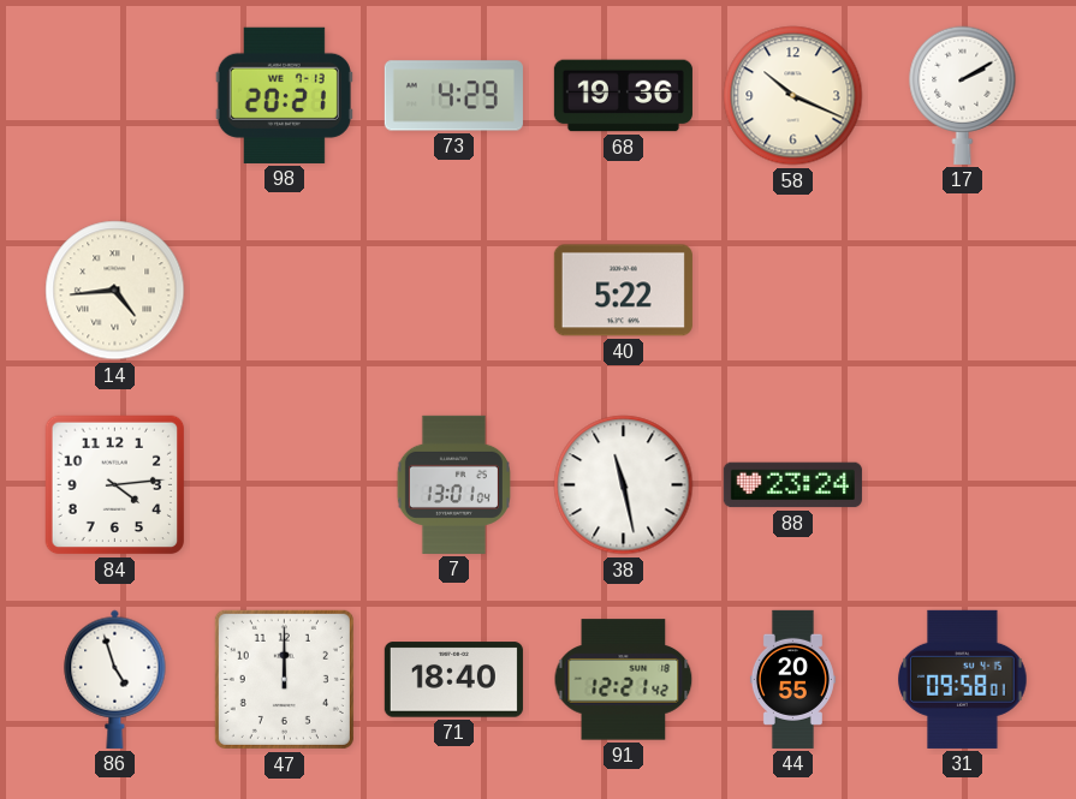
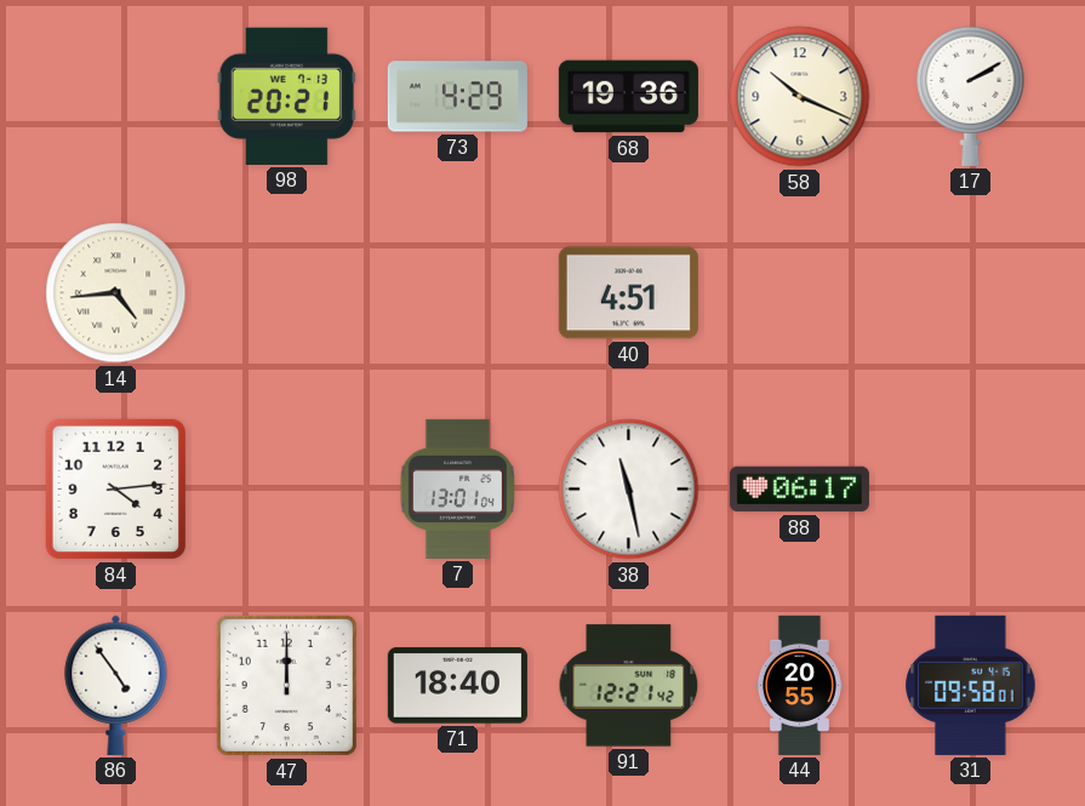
40: 5:22 -> 4:51 (628, 293)
88: 23:24 -> 06:17 (799, 490)
86: 4:57 -> 4:54 (116, 685)
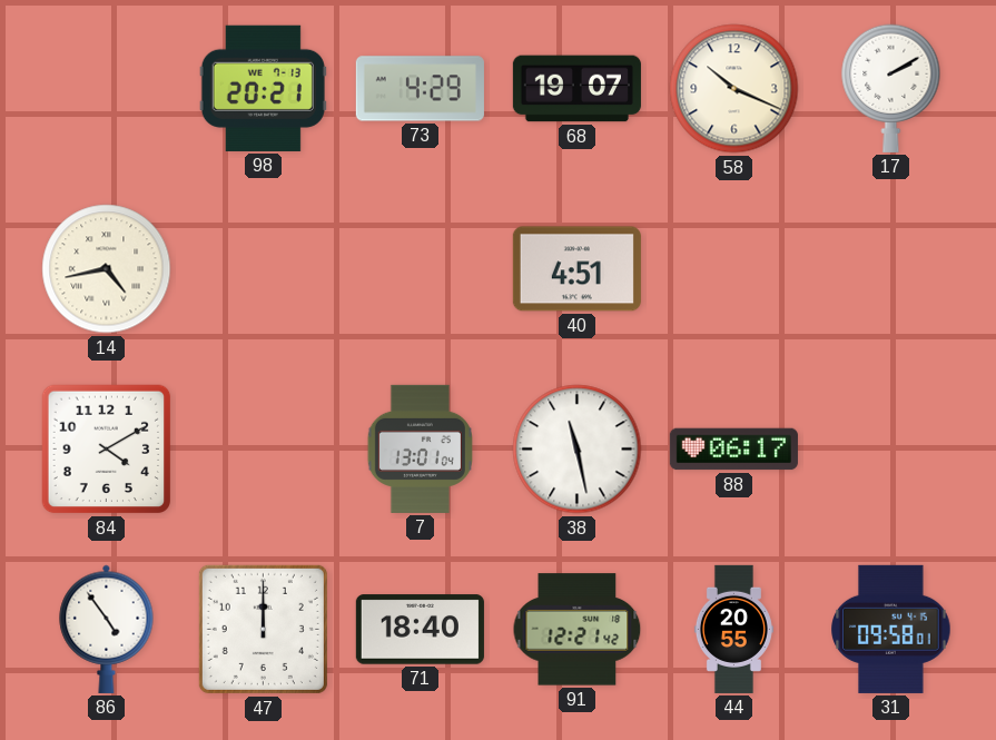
68: 19:36 -> 19:07 (576, 89)
14: 4:44 -> 4:43 (107, 269)
84: 4:14 -> 4:10 (107, 450)
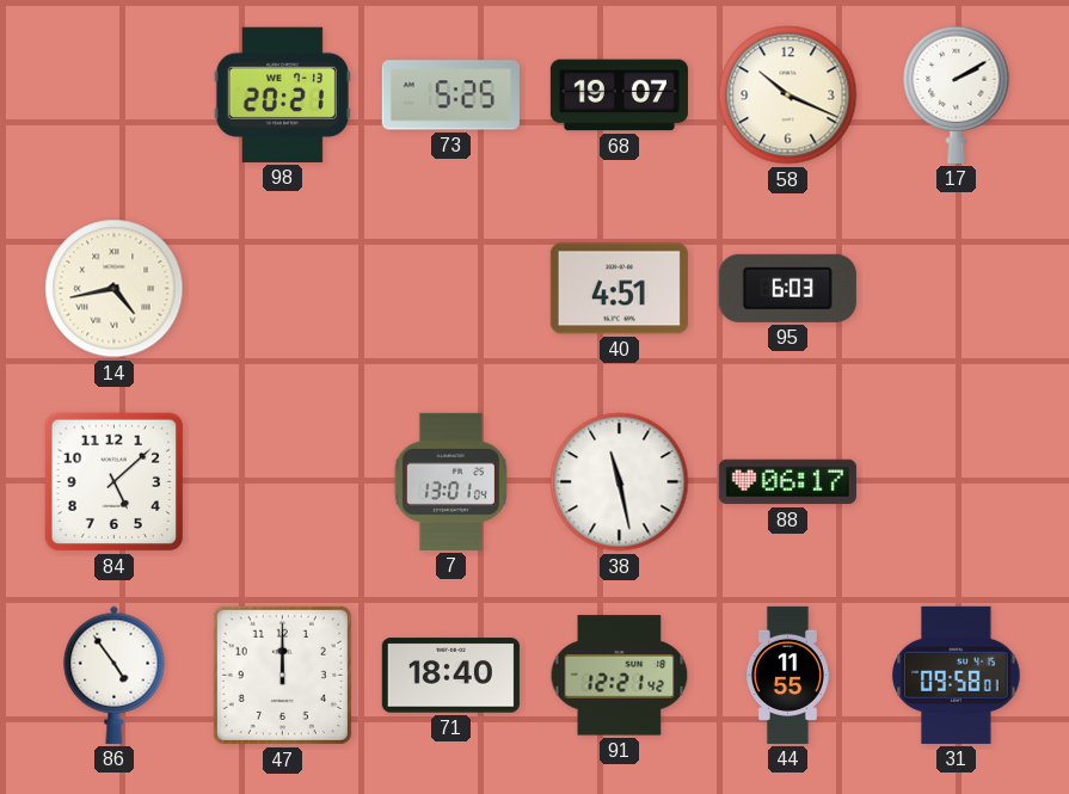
73: 4:29 -> 5:25 (450, 96)
95: none -> 6:03 (787, 288)
84: 4:10 -> 5:08 (115, 482)
44: 20:55 -> 11:55 (787, 675)
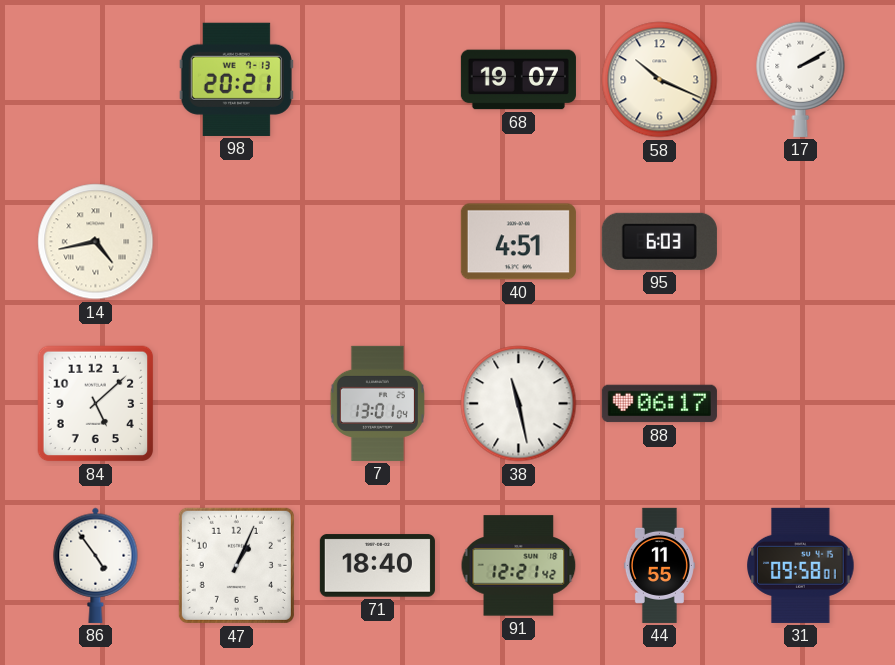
73: 5:25 -> none (450, 96)
47: 12:00 -> 1:04 (236, 565)
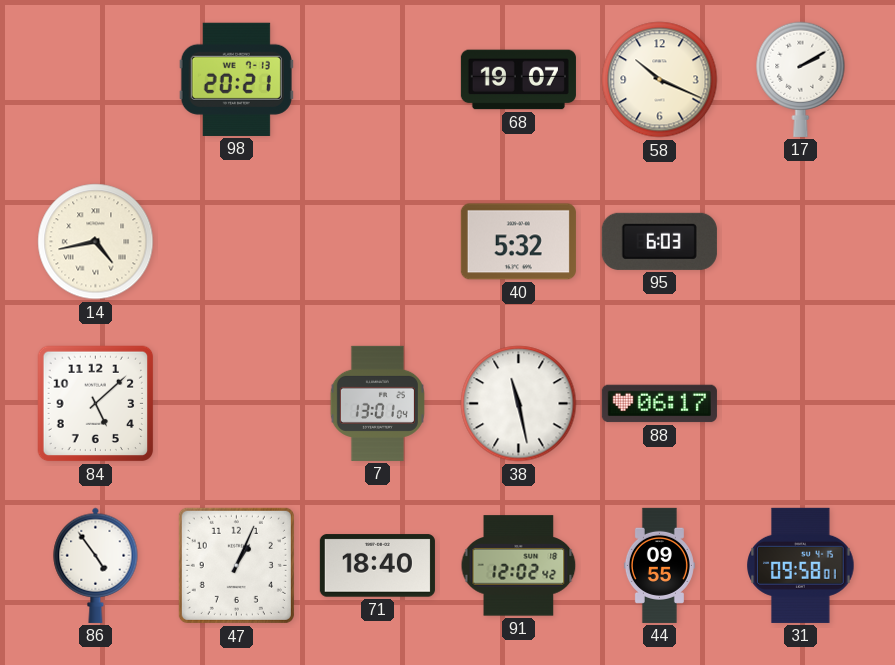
40: 4:51 -> 5:32 (518, 242)
91: 12:21 -> 12:02 (519, 566)
44: 11:55 -> 09:55 (659, 565)
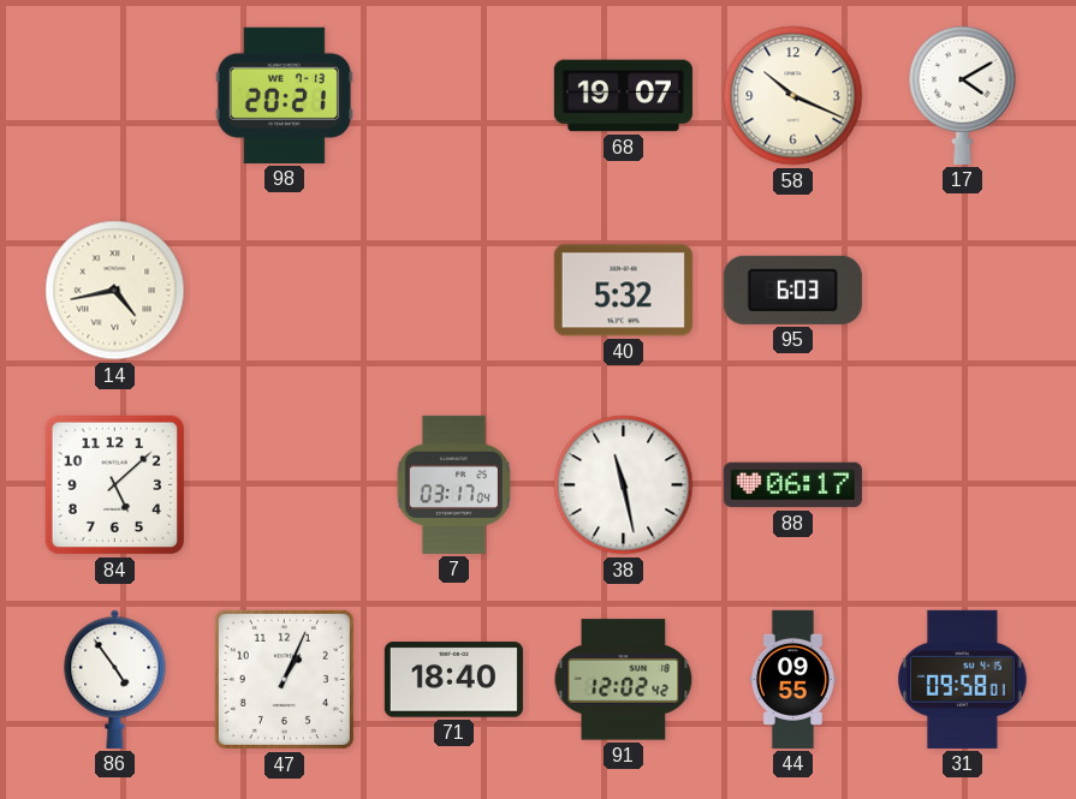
17: 2:10 -> 4:10 (963, 95)
7: 13:01 -> 03:17 (453, 484)
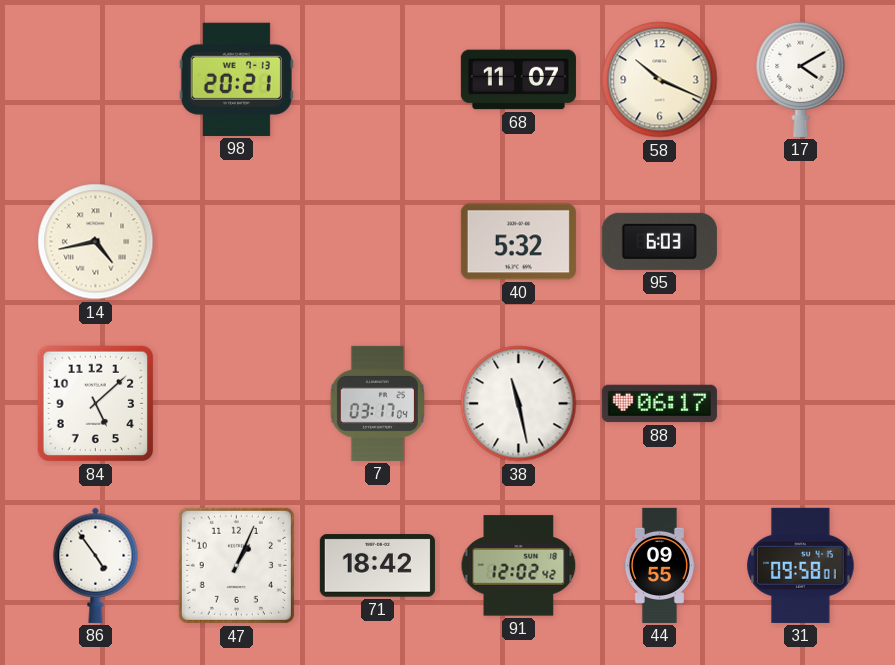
68: 19:07 -> 11:07 (518, 80)
71: 18:40 -> 18:42 (377, 566)
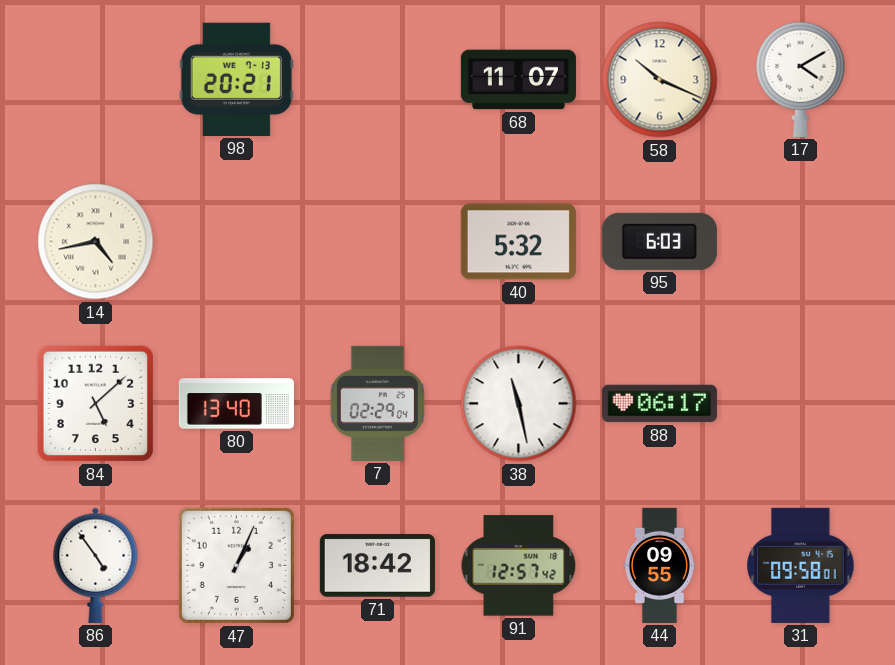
80: none -> 13:40 (236, 404)
7: 03:17 -> 02:29 (377, 403)
91: 12:02 -> 12:57 (519, 566)
